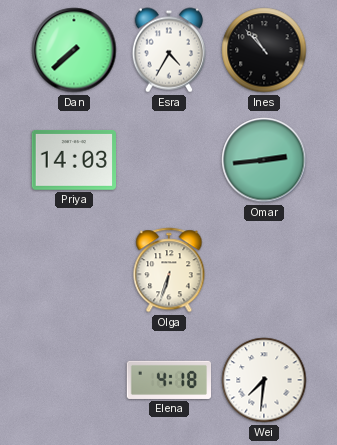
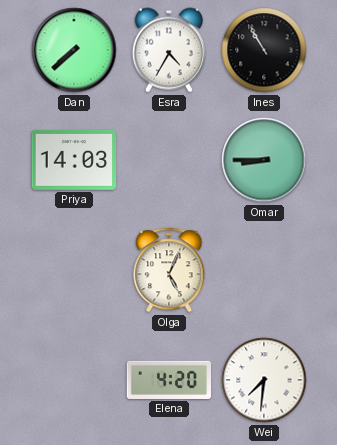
Ines: 10:53 -> 10:55 (264, 50)
Omar: 2:44 -> 8:45 (264, 160)
Olga: 6:33 -> 5:04 (169, 270)
Elena: 4:18 -> 4:20 (168, 380)
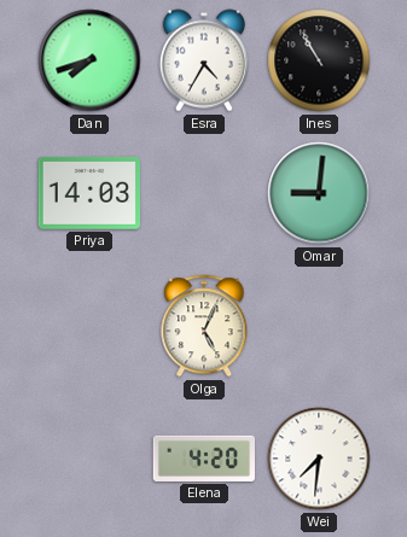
Dan: 7:38 -> 7:42 (89, 60)
Omar: 8:45 -> 9:01 (319, 193)
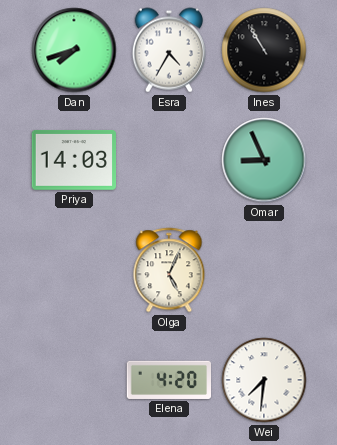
Omar: 9:01 -> 8:56 (264, 160)
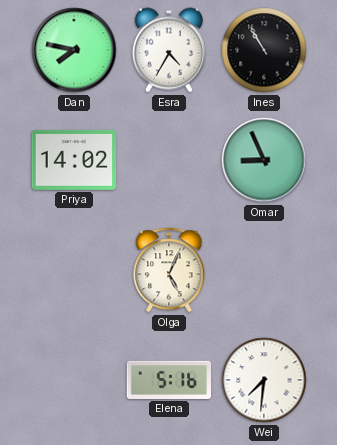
Dan: 7:42 -> 7:47 (74, 50)
Priya: 14:03 -> 14:02 (73, 161)
Elena: 4:20 -> 5:16 (168, 380)
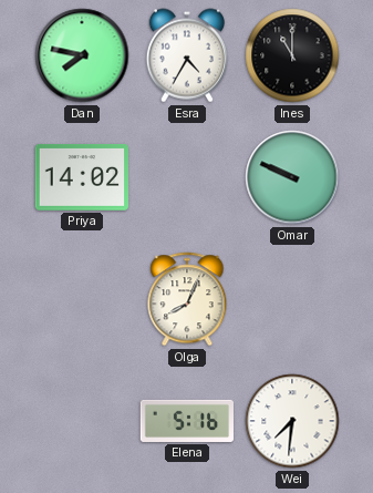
Ines: 10:55 -> 11:00 (292, 55)
Omar: 8:56 -> 9:49 (292, 177)
Olga: 5:04 -> 8:04 (187, 299)
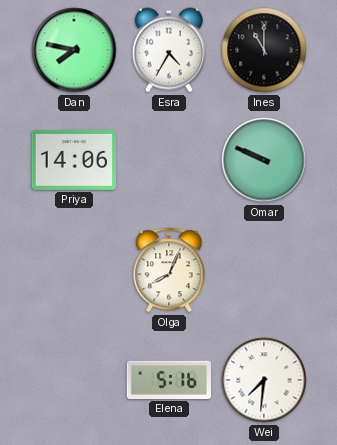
Priya: 14:02 -> 14:06 (73, 161)
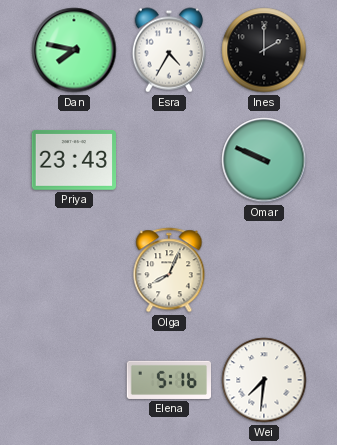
Ines: 11:00 -> 2:00 (264, 50)
Priya: 14:06 -> 23:43 (73, 161)
